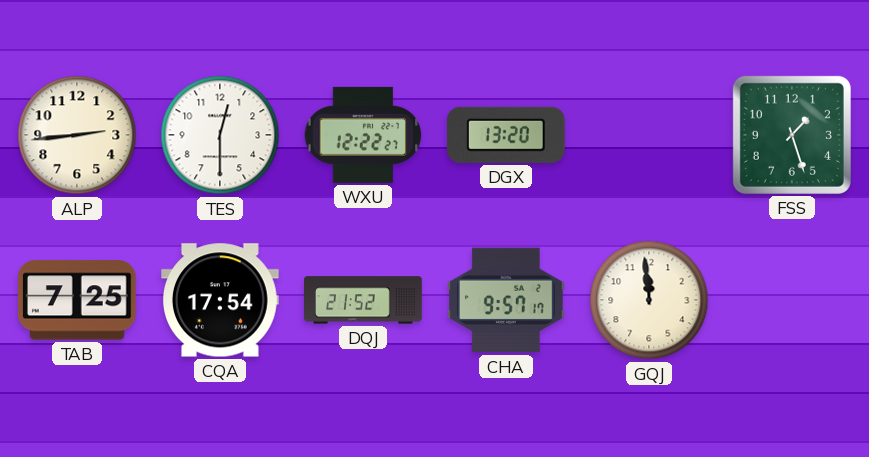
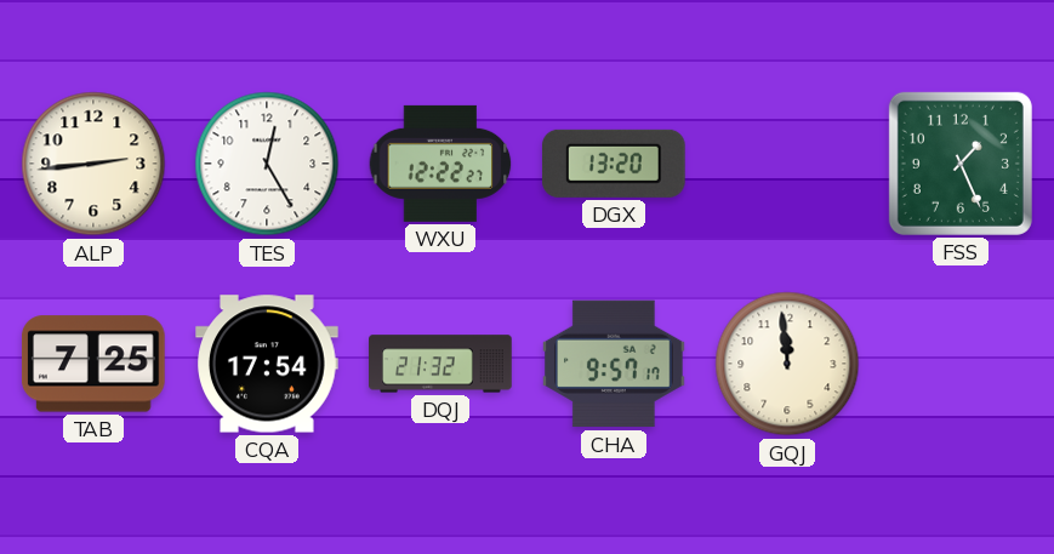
TES: 12:30 -> 12:25 (267, 164)
FSS: 1:27 -> 1:26 (961, 164)
DQJ: 21:52 -> 21:32 (440, 364)
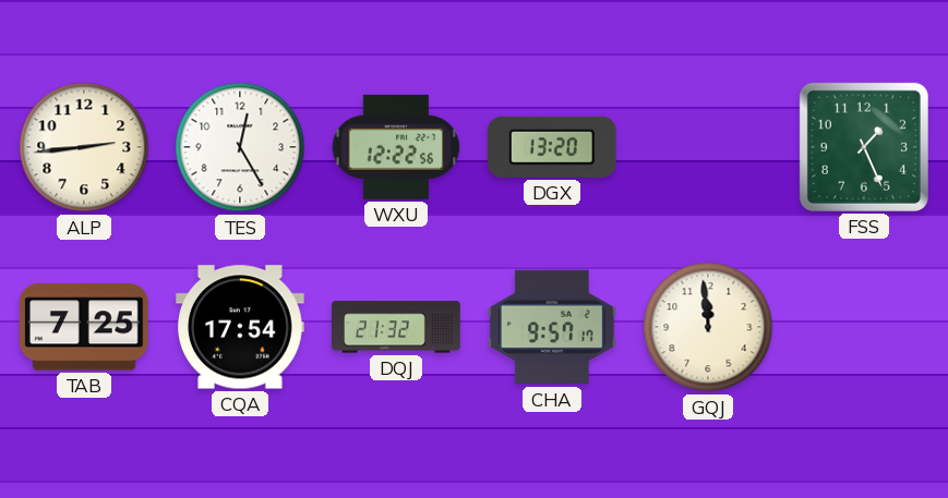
WXU: 12:22:27 -> 12:22:56 (396, 147)
